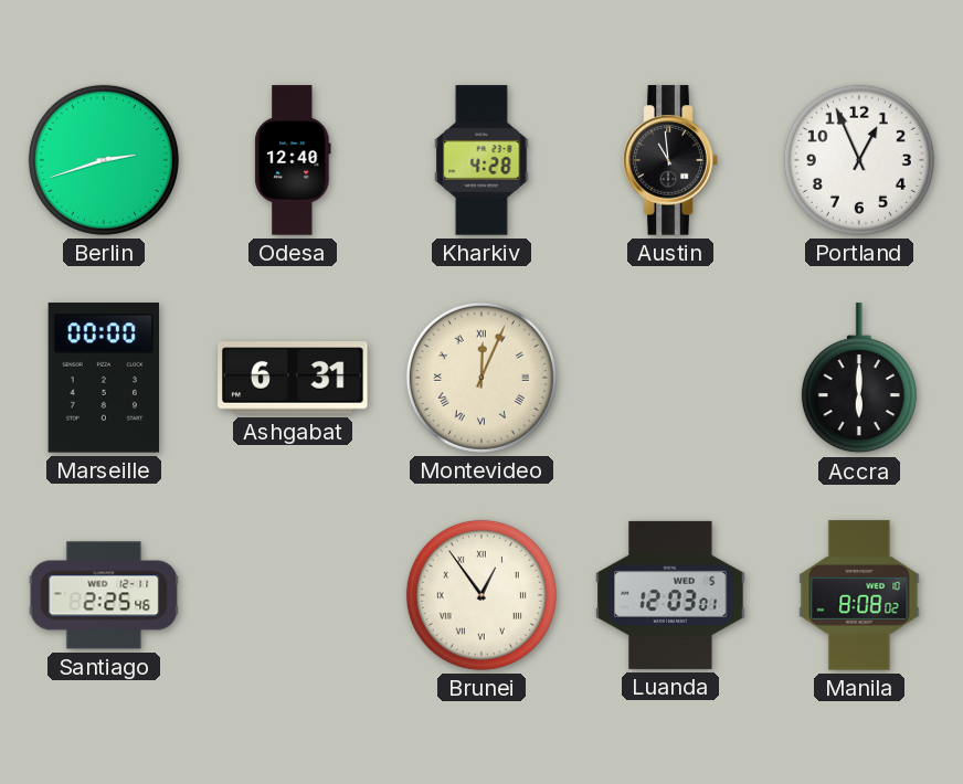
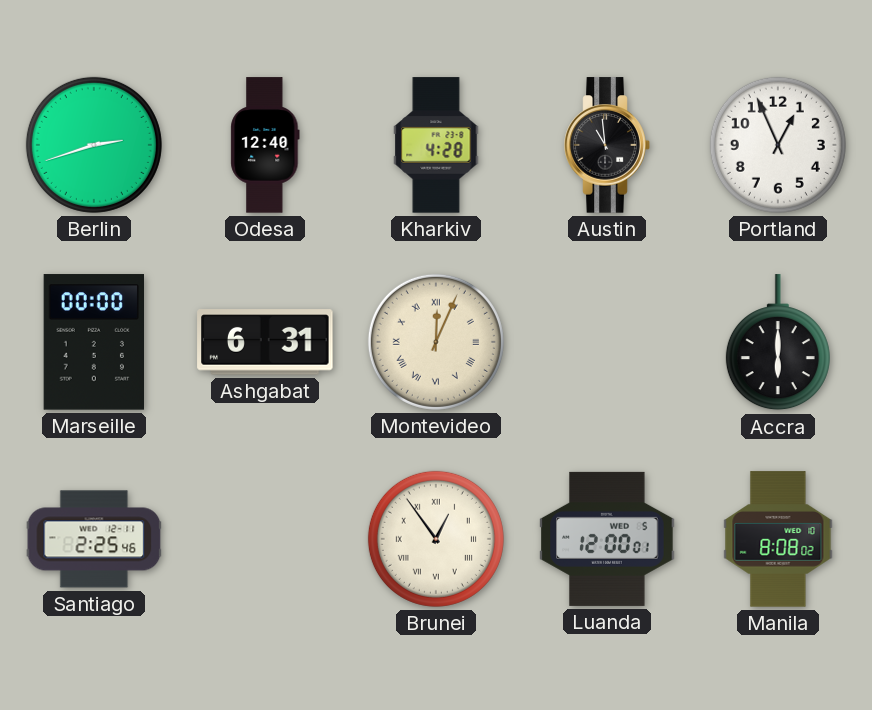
Luanda: 12:03 -> 12:00 (607, 539)
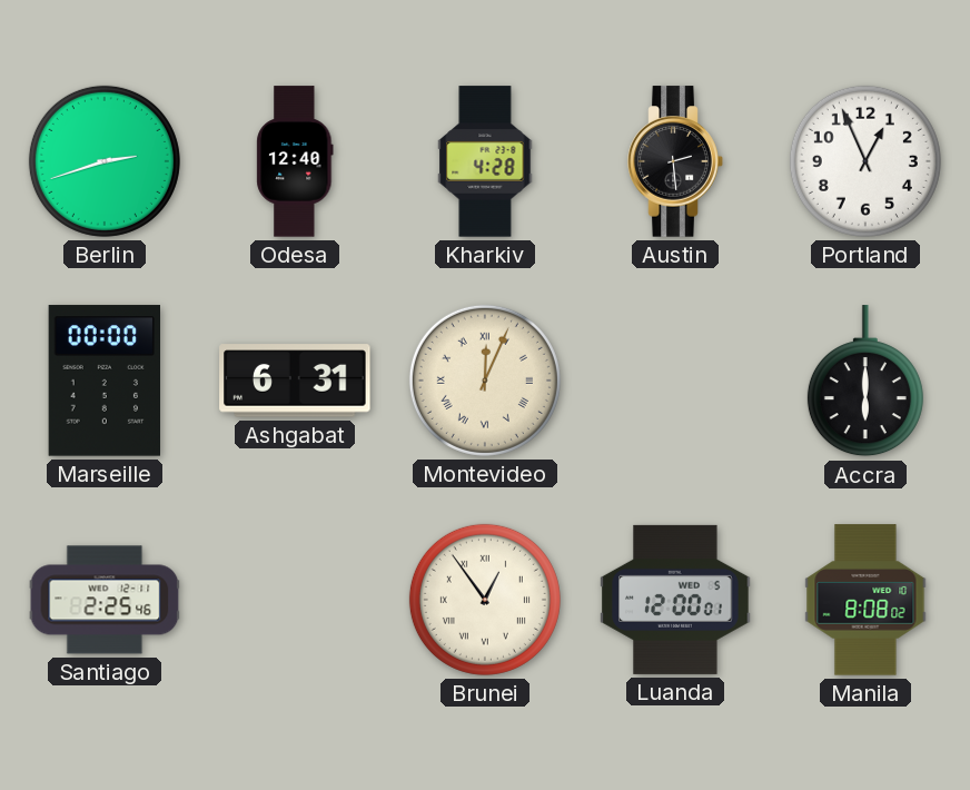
Austin: 10:59 -> 2:29 (675, 161)
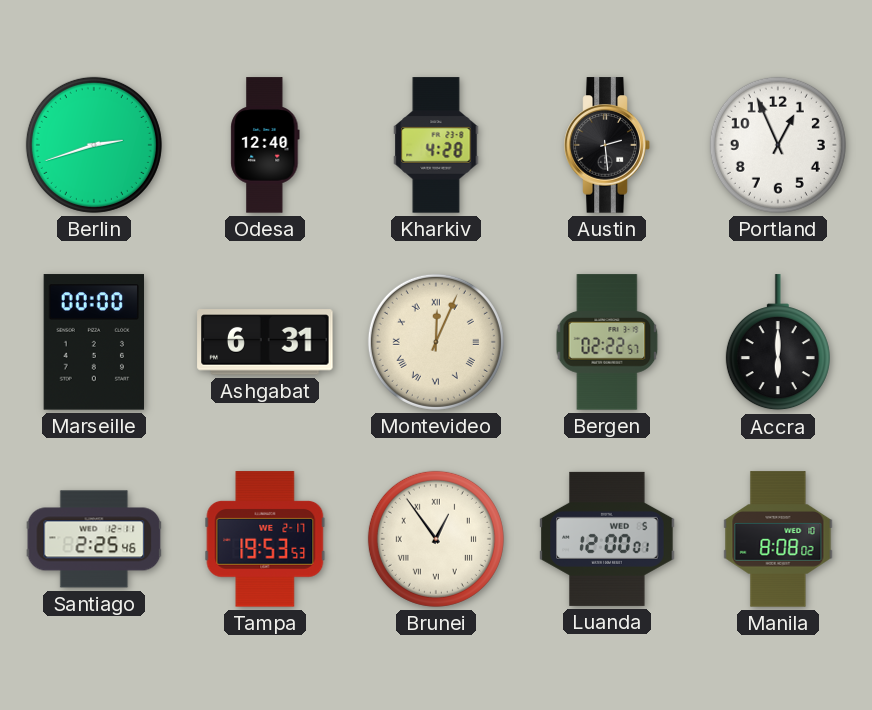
Bergen: none -> 02:22 (607, 342)
Tampa: none -> 19:53 (265, 539)
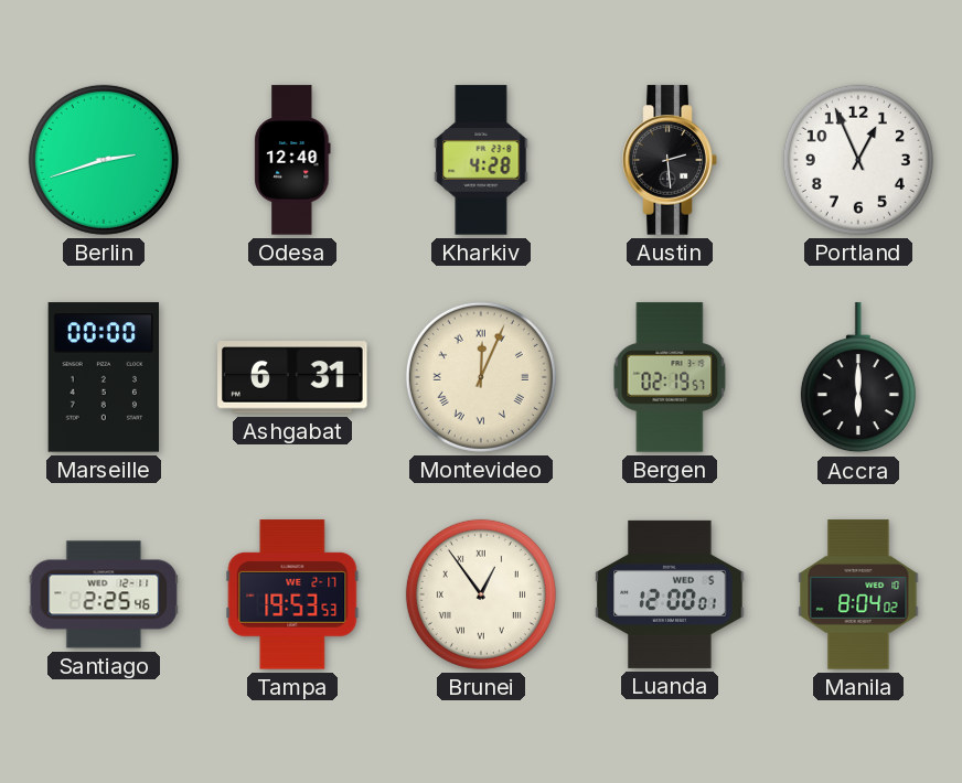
Bergen: 02:22 -> 02:19 (670, 377)
Manila: 8:08 -> 8:04 (858, 594)
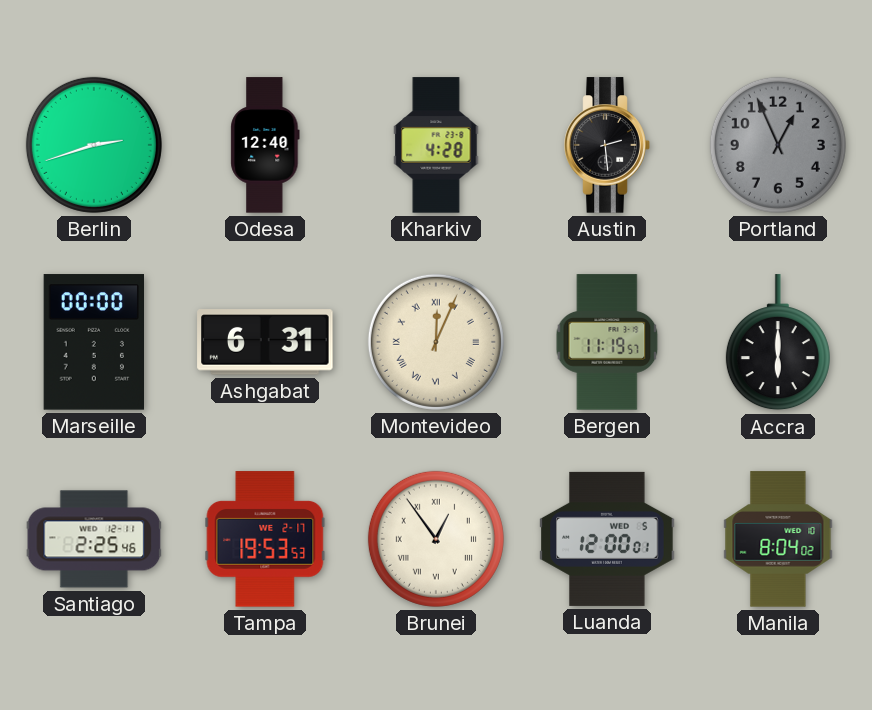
Portland dial: white -> grey (778, 145)
Bergen: 02:19 -> 11:19 (607, 342)
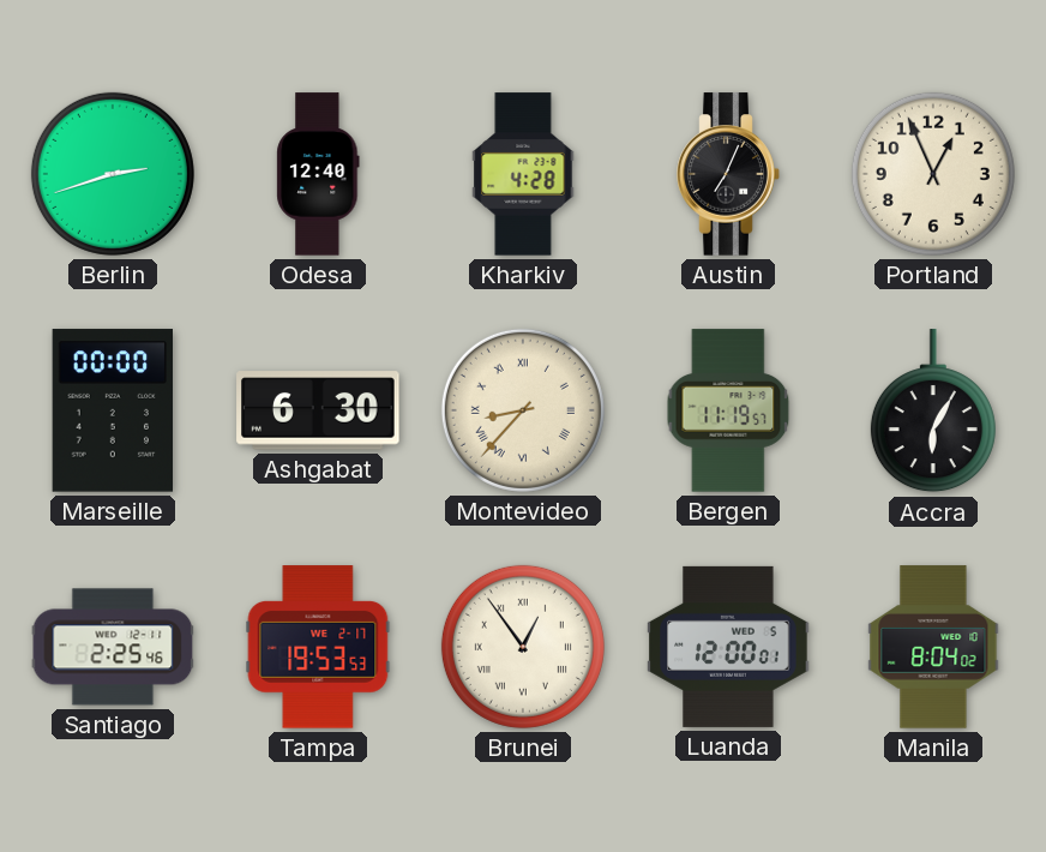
Austin: 2:29 -> 7:04 (728, 174)
Portland dial: grey -> cream (933, 174)
Ashgabat: 6:31 -> 6:30 (318, 410)
Montevideo: 12:04 -> 8:37 (523, 410)
Accra: 6:00 -> 6:05 (933, 412)
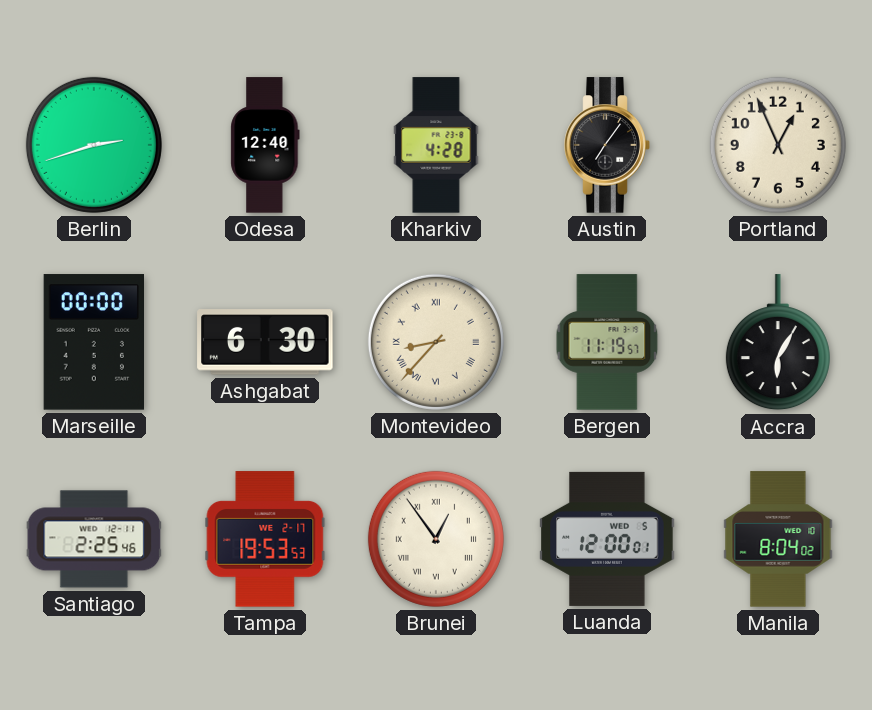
Austin: 7:04 -> 7:06 (607, 145)
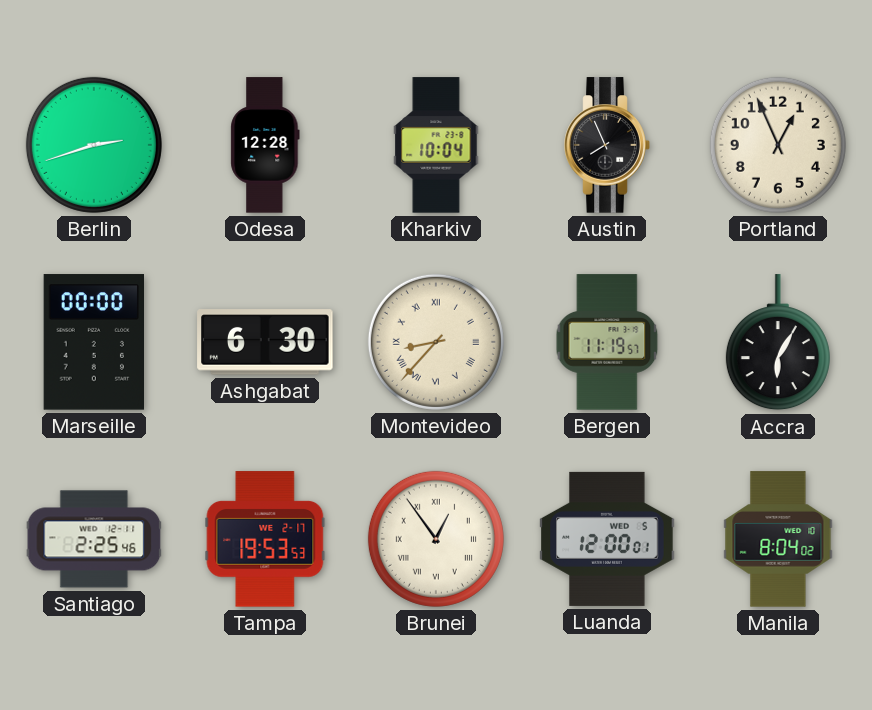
Odesa: 12:40 -> 12:28 (265, 145)
Kharkiv: 4:28 -> 10:04 (436, 145)
Austin: 7:06 -> 7:56 (607, 145)
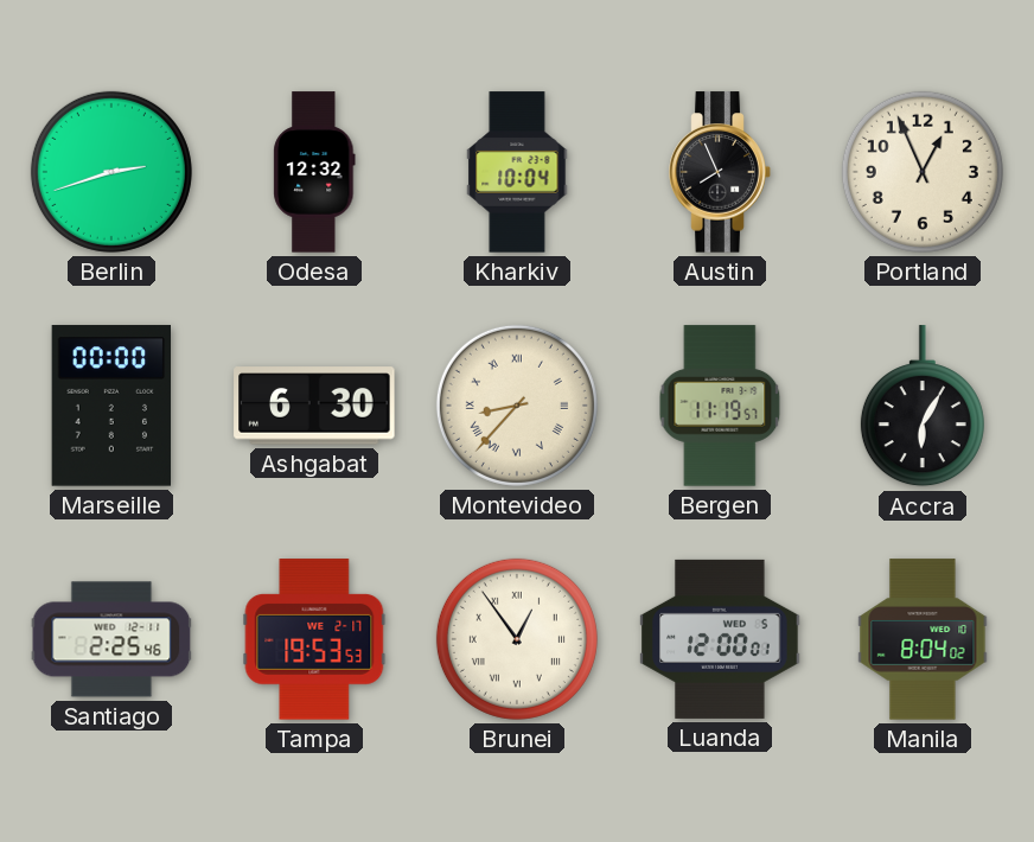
Odesa: 12:28 -> 12:32 (314, 172)
